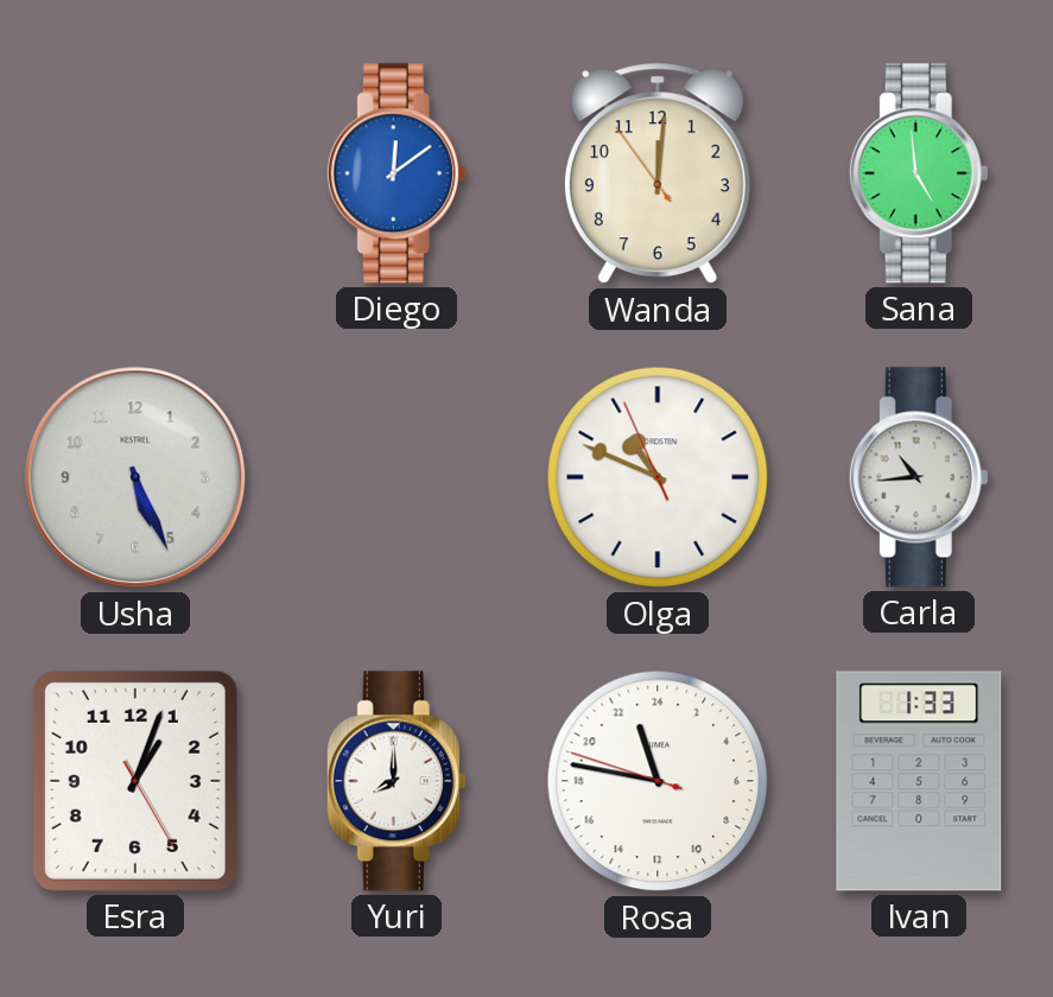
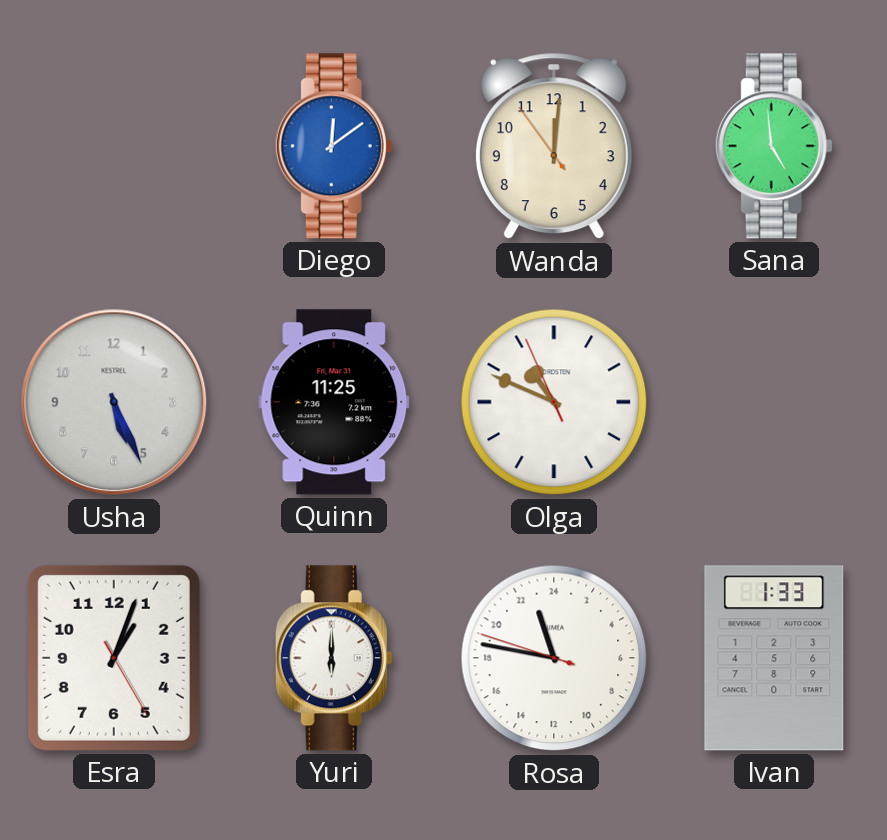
Quinn: none -> 11:25 (334, 402)
Carla: 10:44 -> none (919, 477)
Yuri: 8:00 -> 6:00 (334, 658)
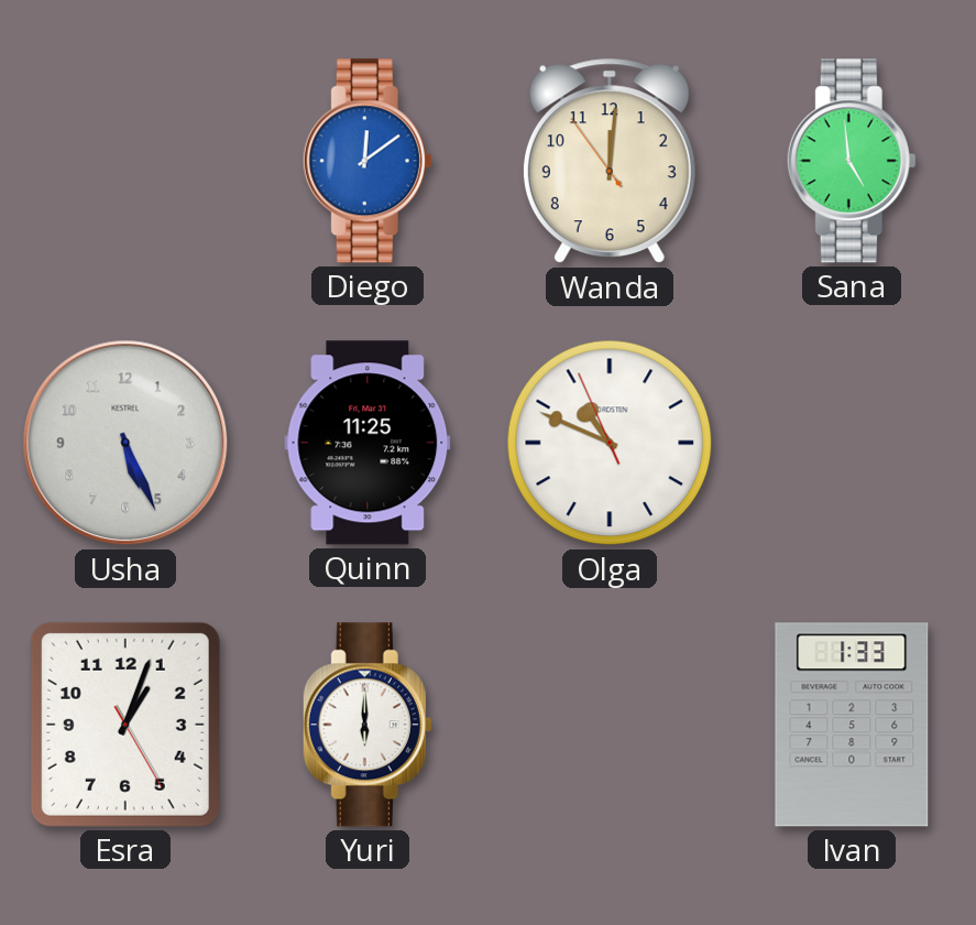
Rosa: 22:46 -> none (554, 658)
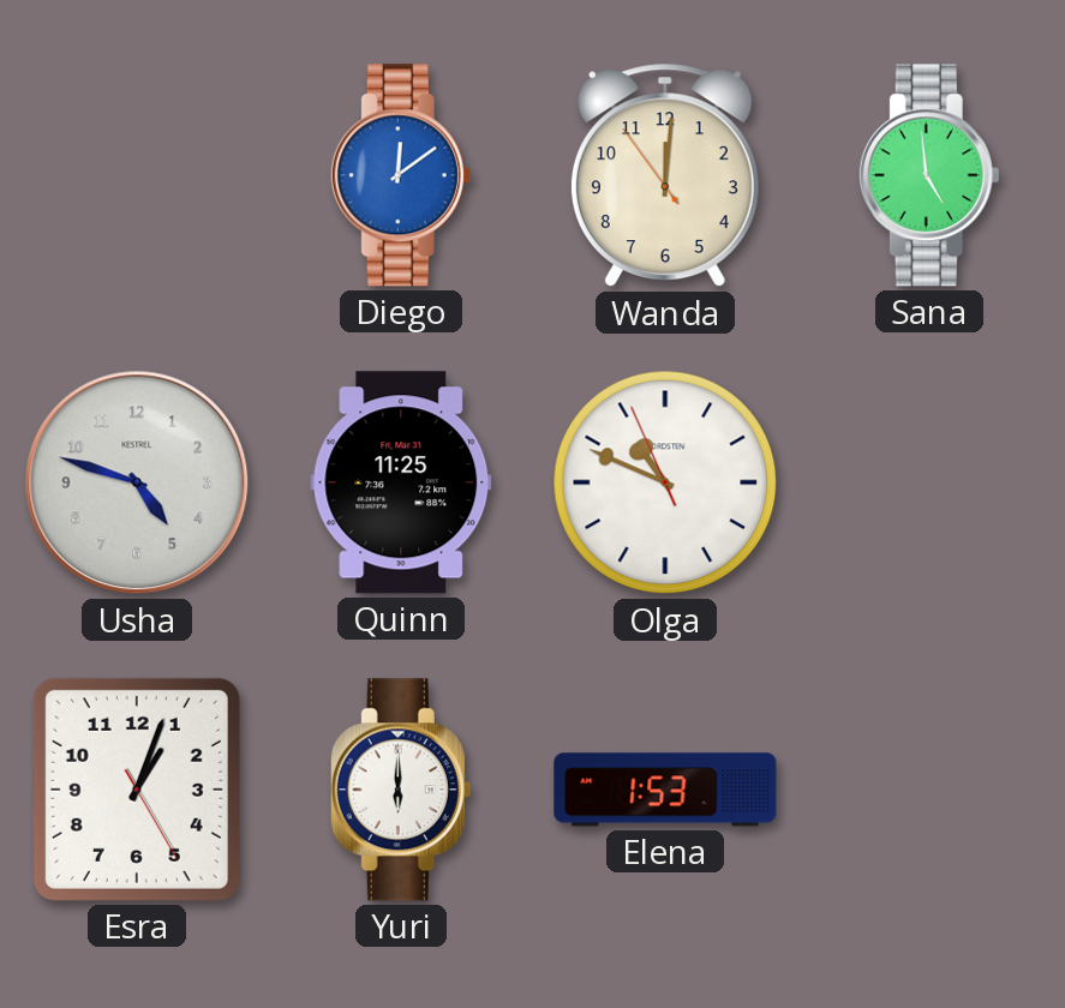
Usha: 5:26 -> 4:48 (137, 482)
Elena: none -> 1:53 (665, 790)
Ivan: 1:33 -> none (852, 725)
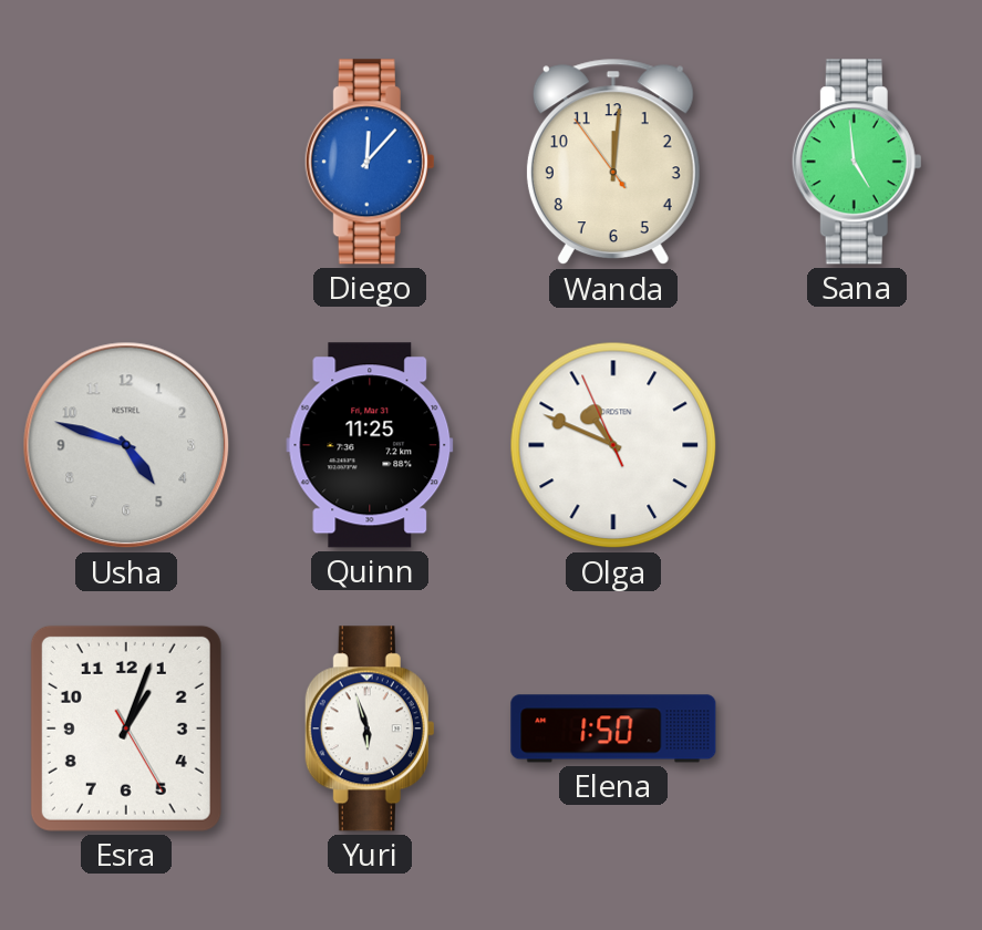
Diego: 12:09 -> 12:07 (370, 162)
Yuri: 6:00 -> 5:57 (370, 728)
Elena: 1:53 -> 1:50 (613, 728)
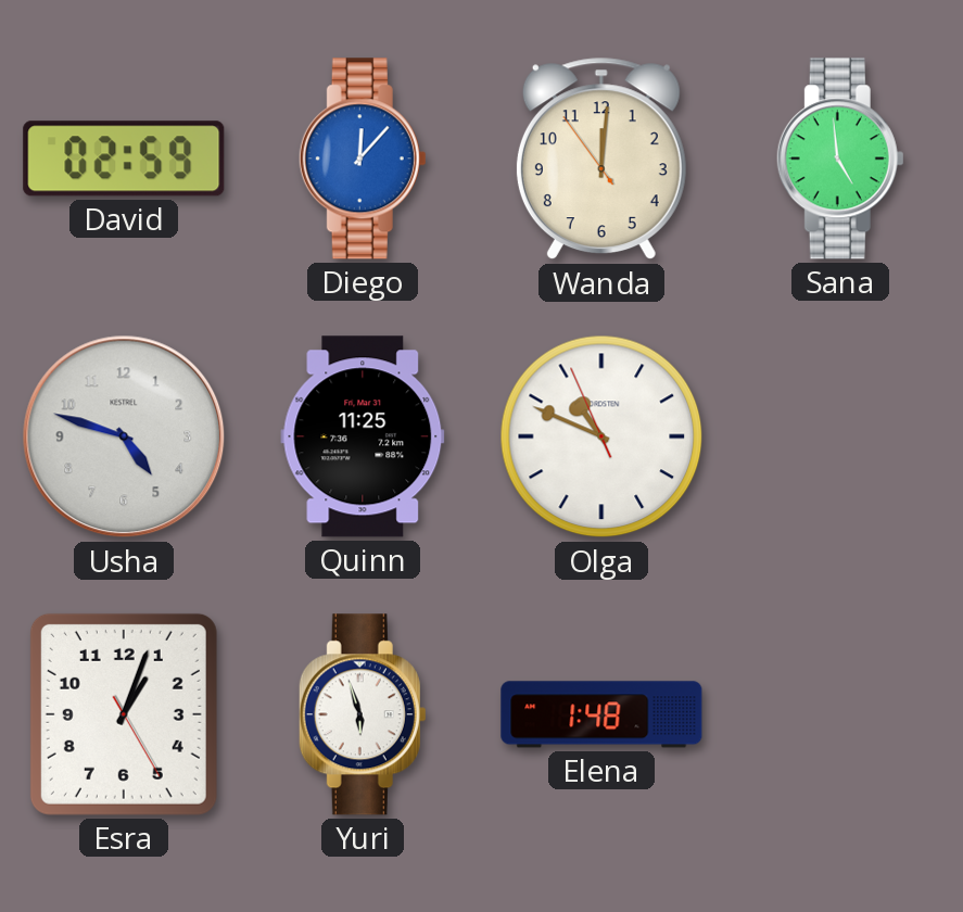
David: none -> 02:59 (124, 159)
Elena: 1:50 -> 1:48 (601, 714)
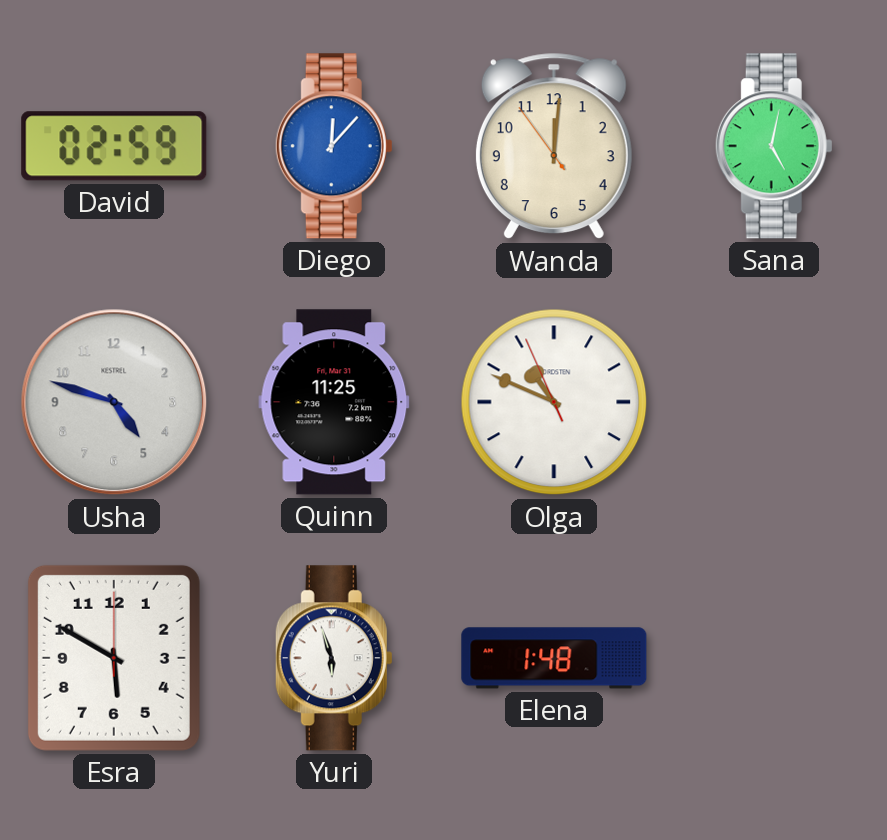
Sana: 4:59 -> 5:02 (774, 146)
Esra: 1:03 -> 5:50 (114, 658)
